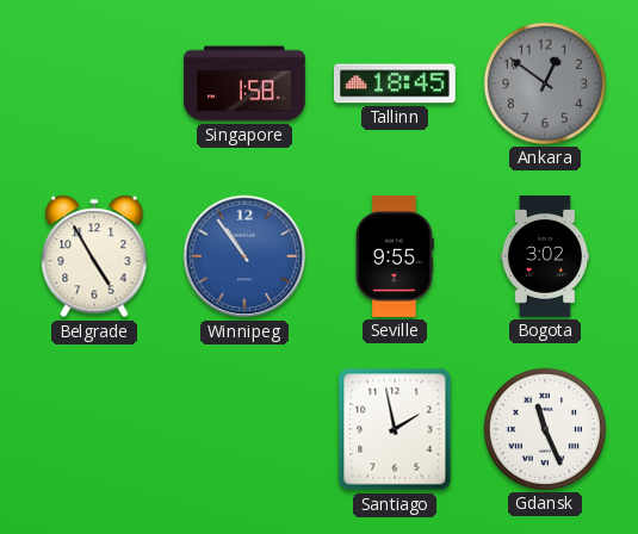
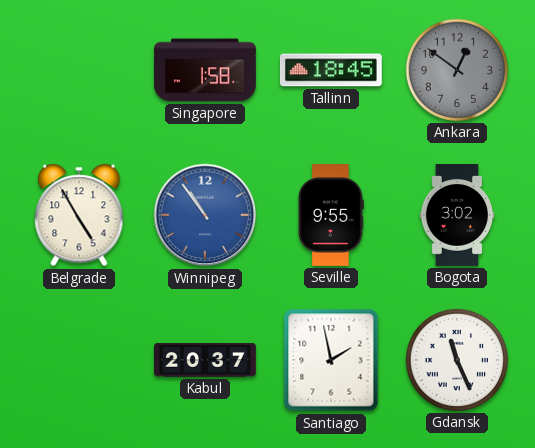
Kabul: none -> 20:37 (206, 360)
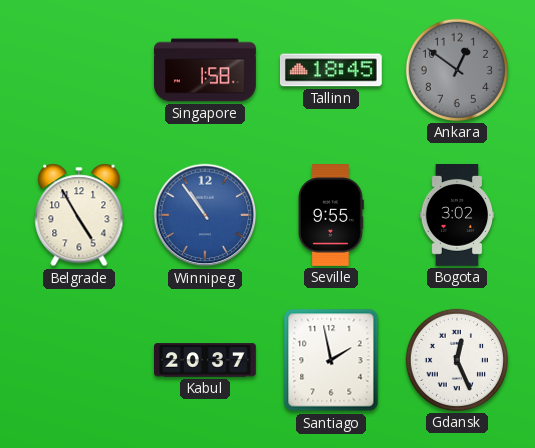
Gdansk: 11:26 -> 12:26 (457, 360)
